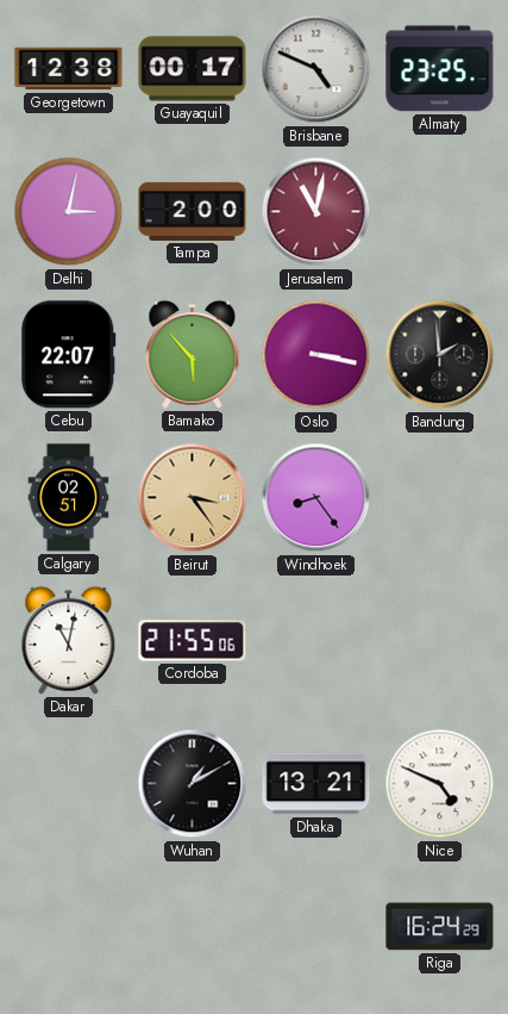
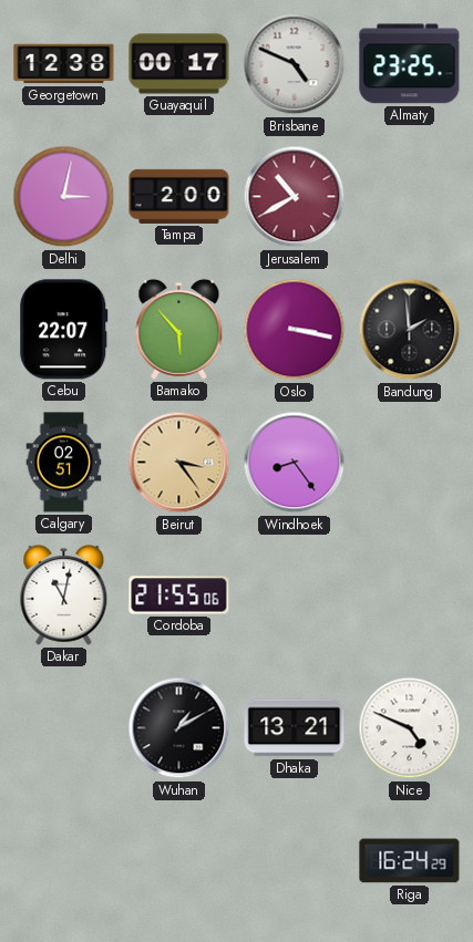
Jerusalem: 11:02 -> 10:40 (295, 197)
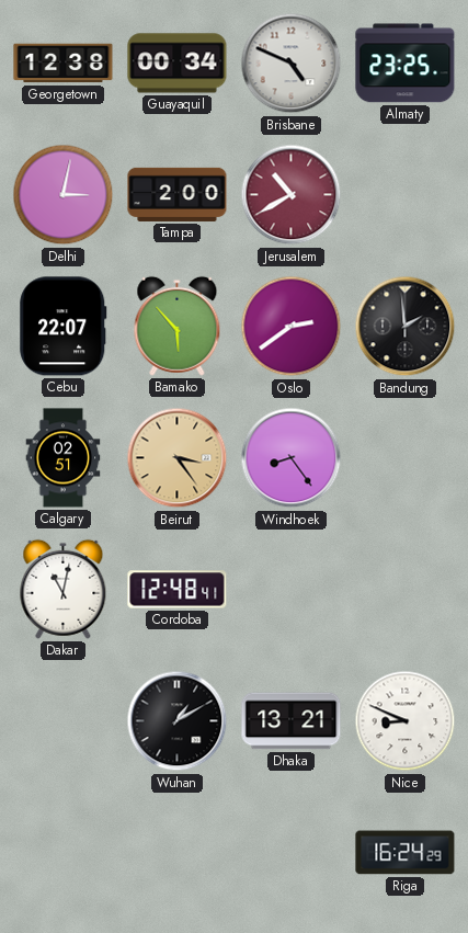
Guayaquil: 00:17 -> 00:34 (178, 64)
Oslo: 3:17 -> 2:39 (292, 327)
Cordoba: 21:55 -> 12:48 (178, 590)
Nice: 4:49 -> 8:49 (406, 721)
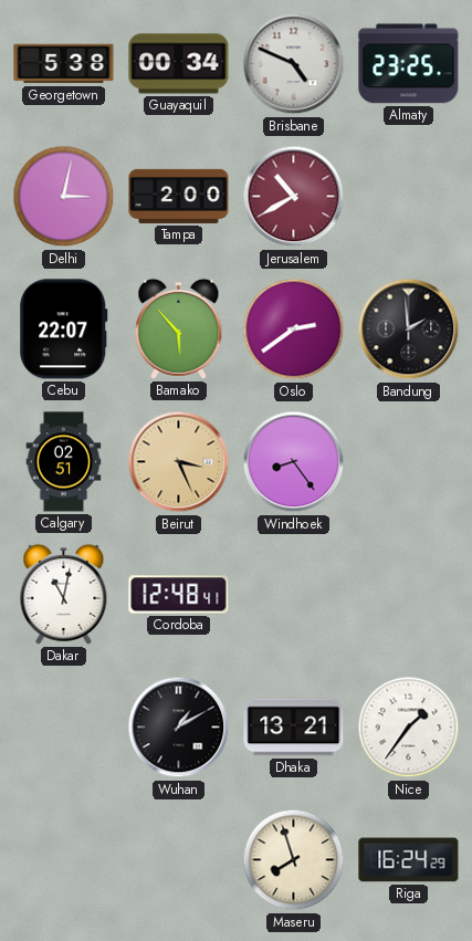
Georgetown: 12:38 -> 5:38 (64, 64)
Beirut: 3:24 -> 3:26 (179, 462)
Nice: 8:49 -> 1:36 (409, 728)
Maseru: none -> 7:57 (294, 860)
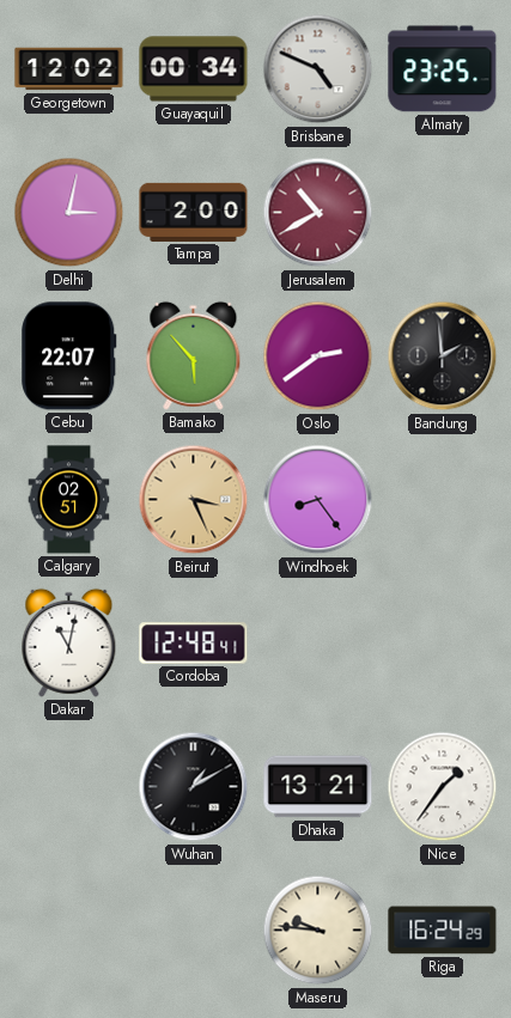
Georgetown: 5:38 -> 12:02 (69, 69)
Maseru: 7:57 -> 9:46 (318, 931)
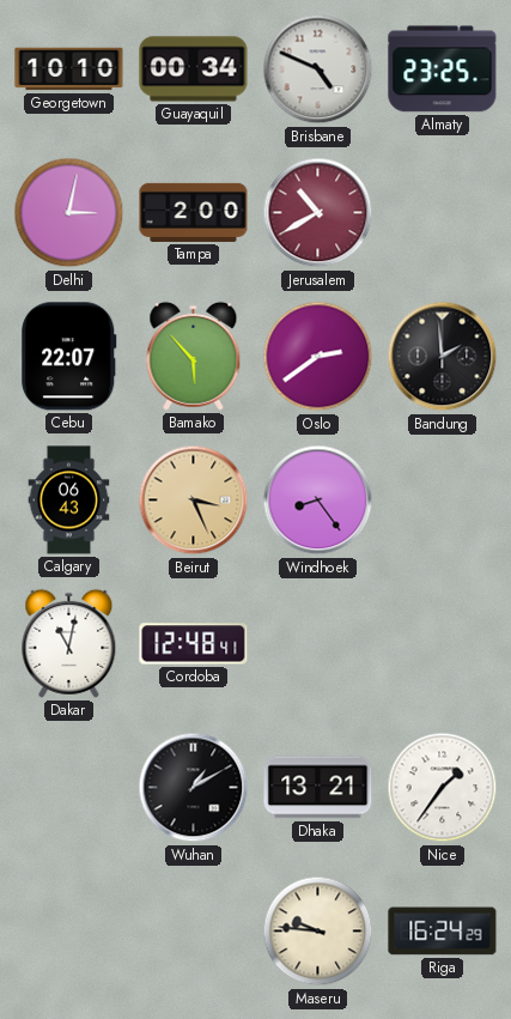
Georgetown: 12:02 -> 10:10 (69, 69)
Calgary: 02:51 -> 06:43 (69, 501)
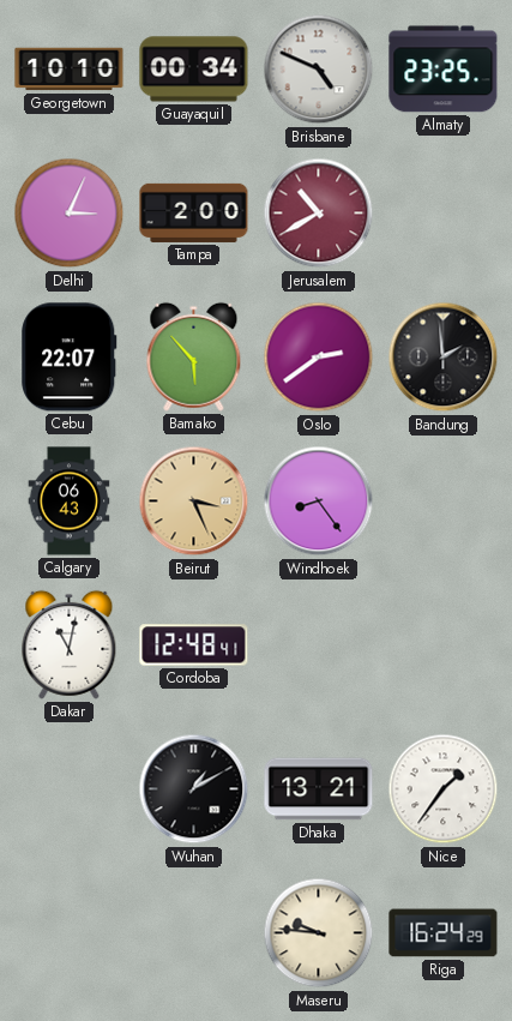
Delhi: 3:02 -> 3:04 (70, 214)
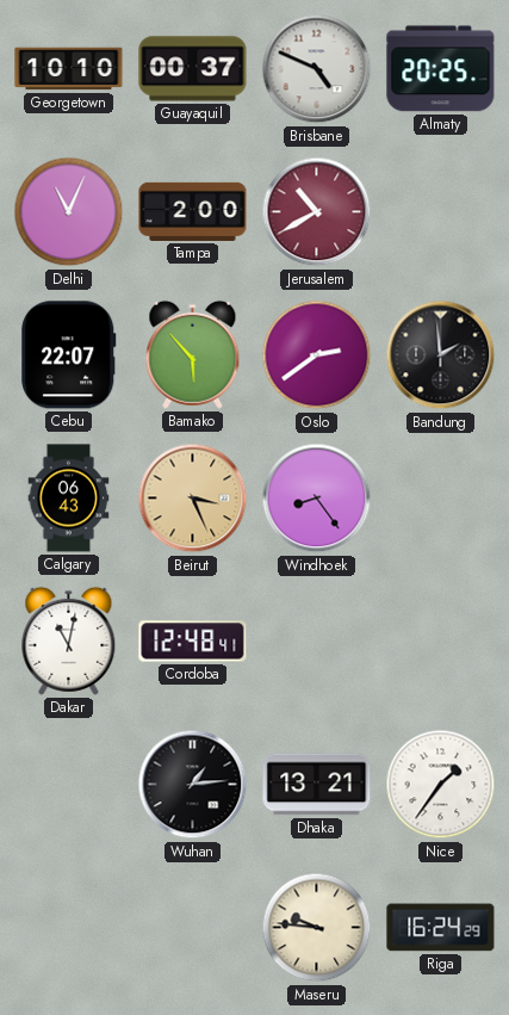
Guayaquil: 00:34 -> 00:37 (193, 69)
Almaty: 23:25 -> 20:25 (441, 69)
Delhi: 3:04 -> 11:04 (69, 212)
Wuhan: 1:10 -> 1:14 (193, 785)
